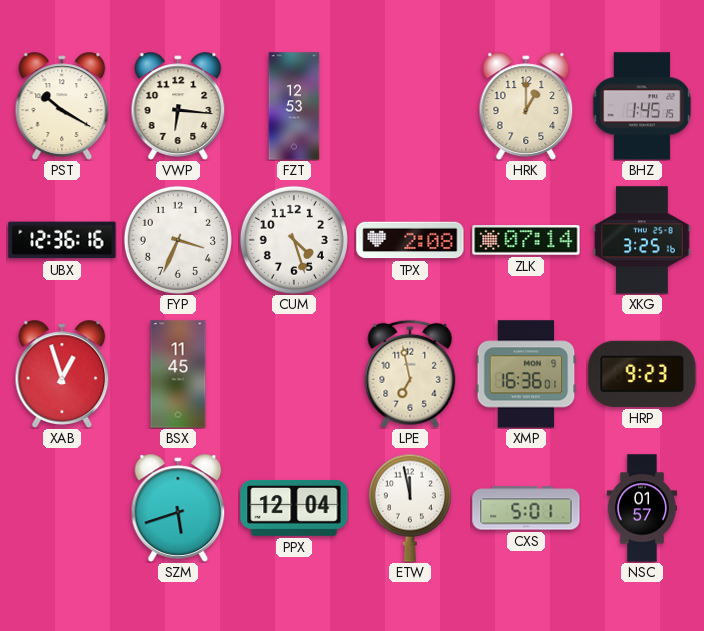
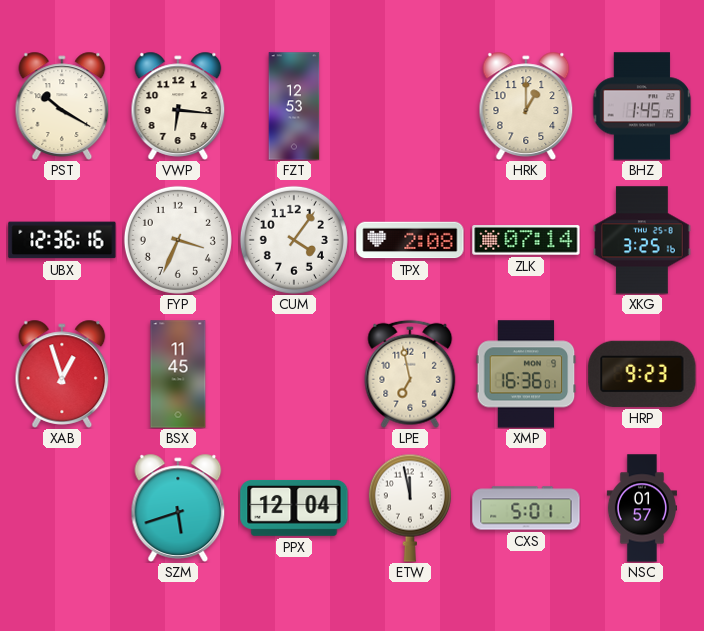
CUM: 4:27 -> 4:06 (294, 240)
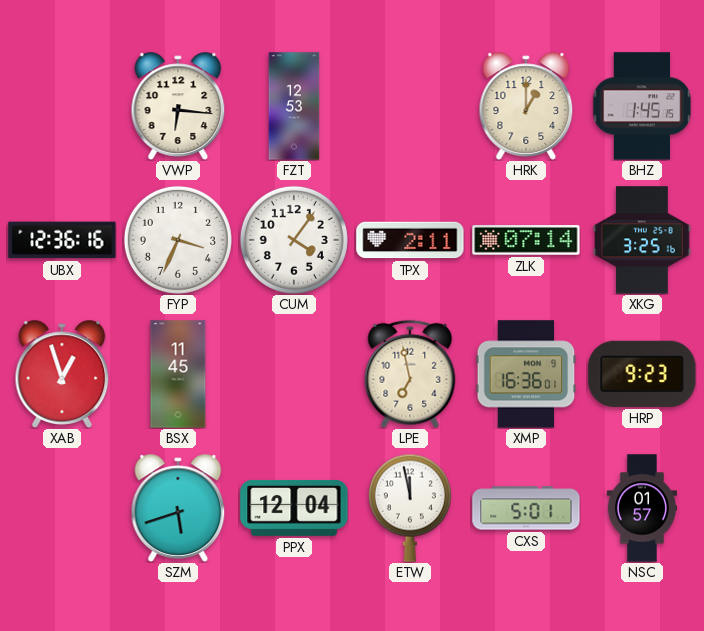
PST: 10:20 -> none (62, 106)
TPX: 2:08 -> 2:11 (410, 240)
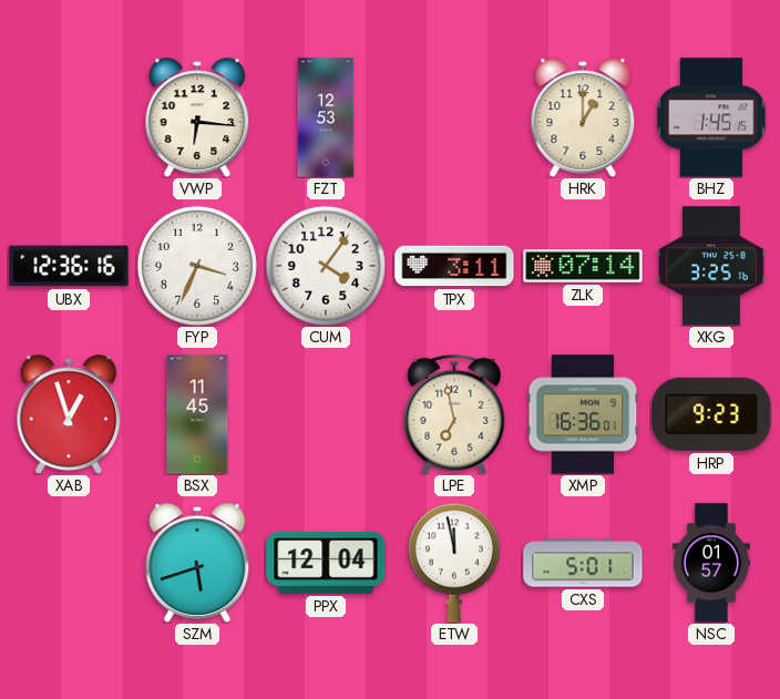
TPX: 2:11 -> 3:11 (454, 266)
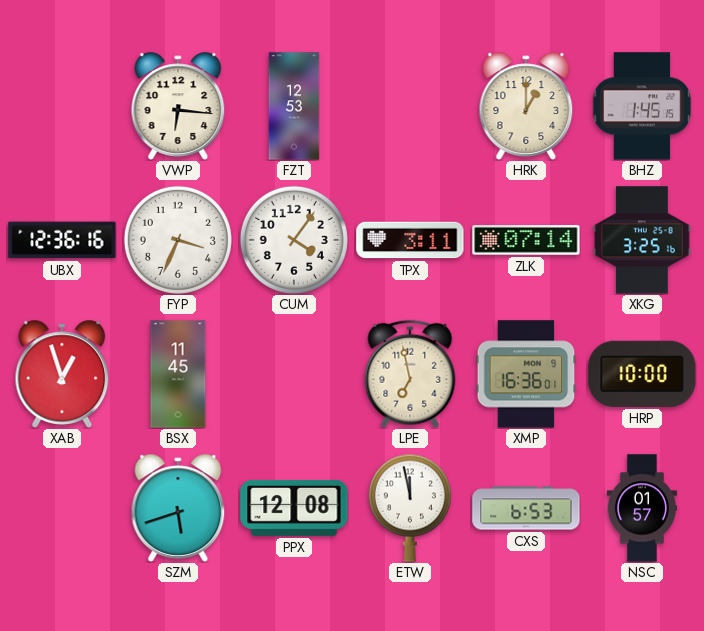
HRP: 9:23 -> 10:00 (642, 374)
PPX: 12:04 -> 12:08 (294, 508)
CXS: 5:01 -> 6:53 (526, 508)
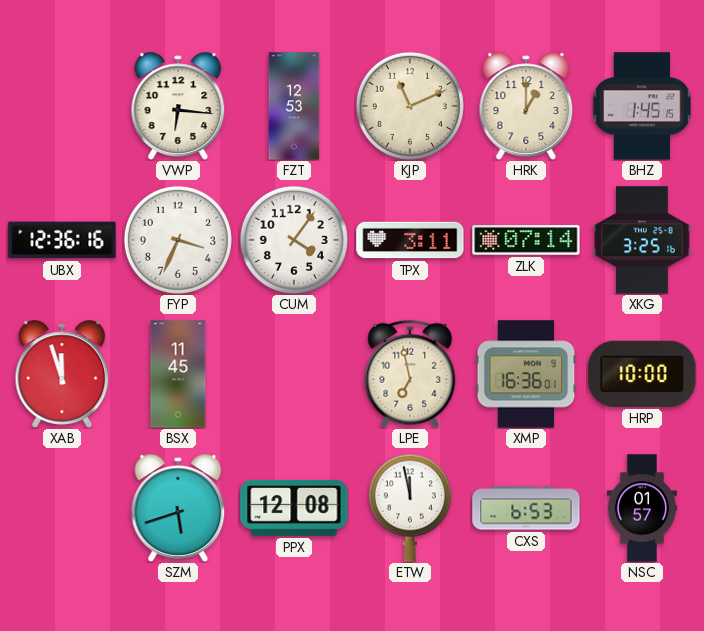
KJP: none -> 11:11 (410, 106)
XAB: 12:57 -> 11:57 (62, 374)
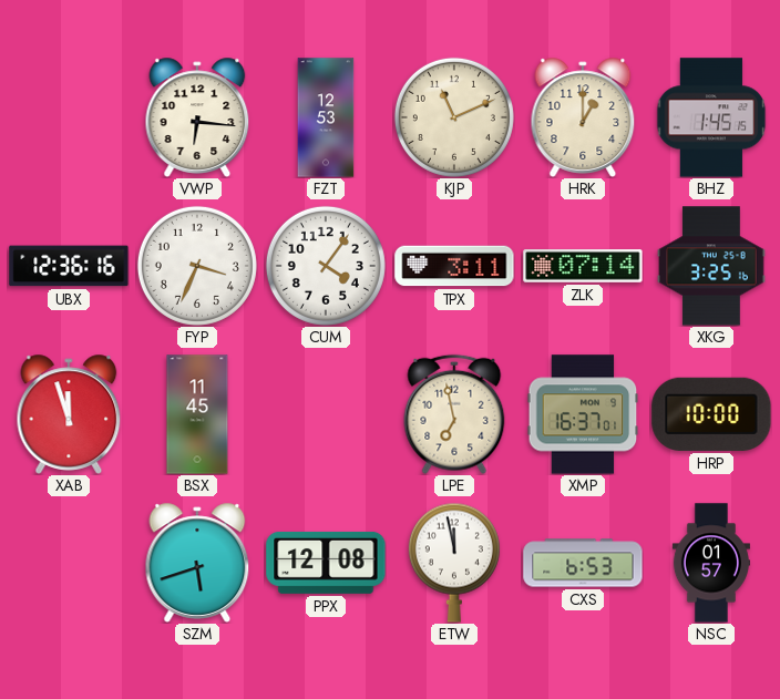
XMP: 16:36 -> 16:37 (583, 414)
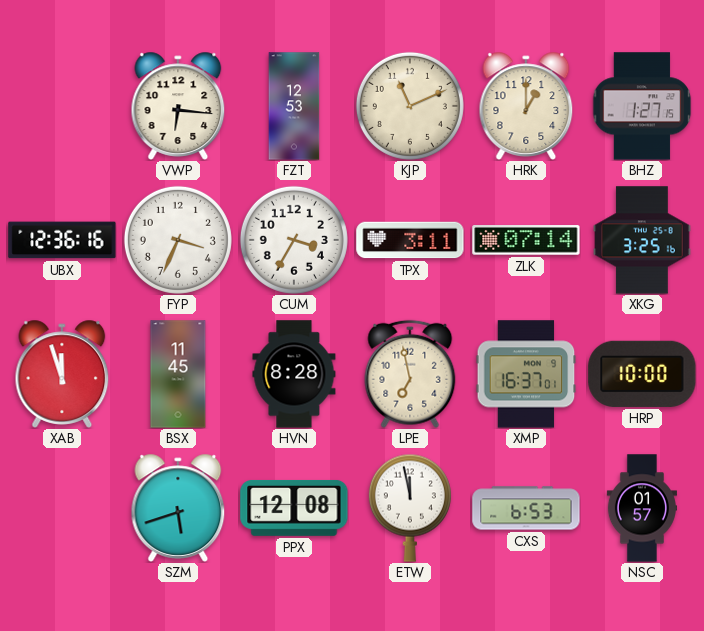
BHZ: 1:45 -> 1:27 (642, 106)
CUM: 4:06 -> 3:35 (294, 240)
HVN: none -> 8:28 (294, 374)
